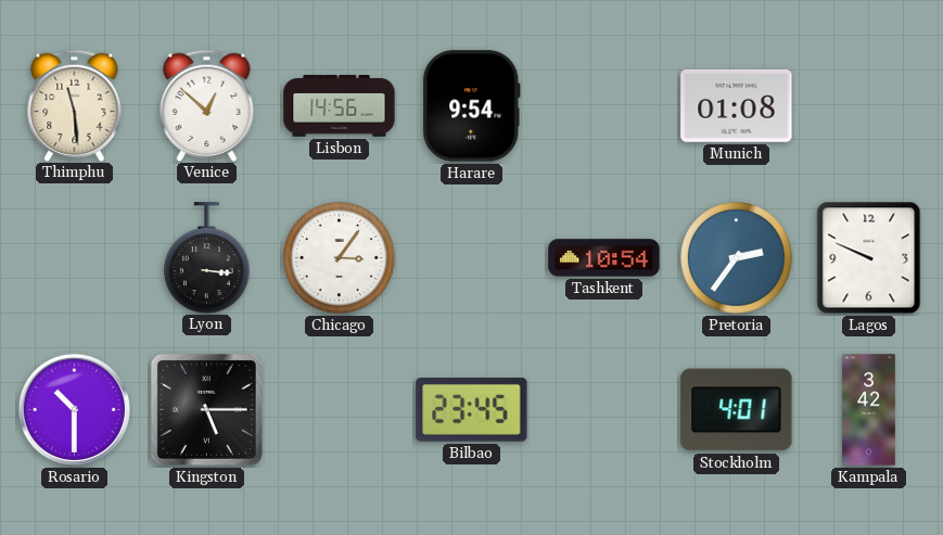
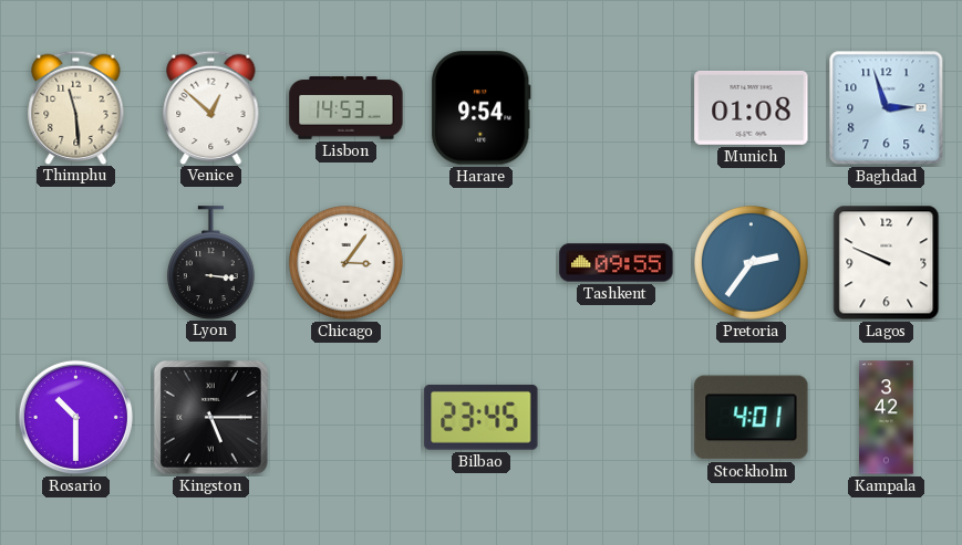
Lisbon: 14:56 -> 14:53 (346, 108)
Baghdad: none -> 2:57 (887, 108)
Tashkent: 10:54 -> 09:55 (617, 263)
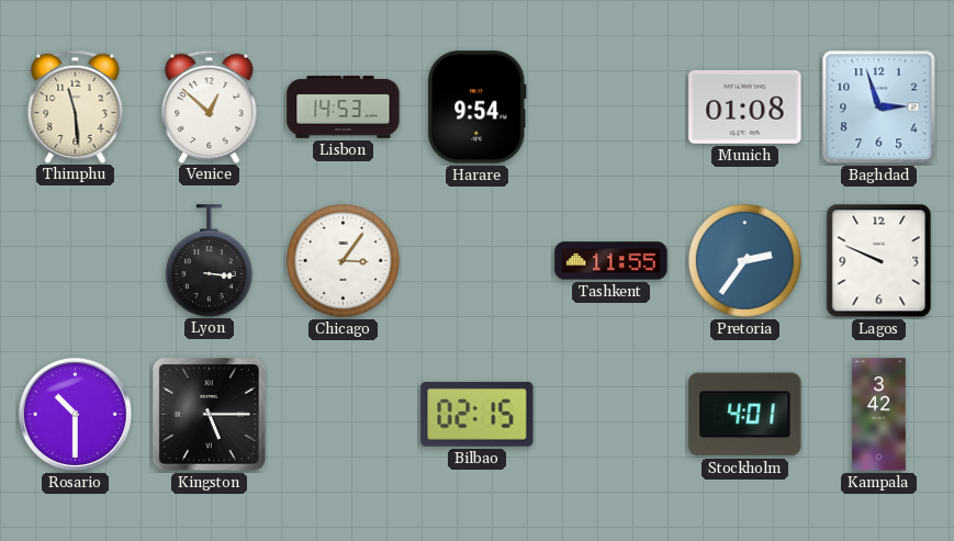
Tashkent: 09:55 -> 11:55 (611, 261)
Bilbao: 23:45 -> 02:15 (478, 414)
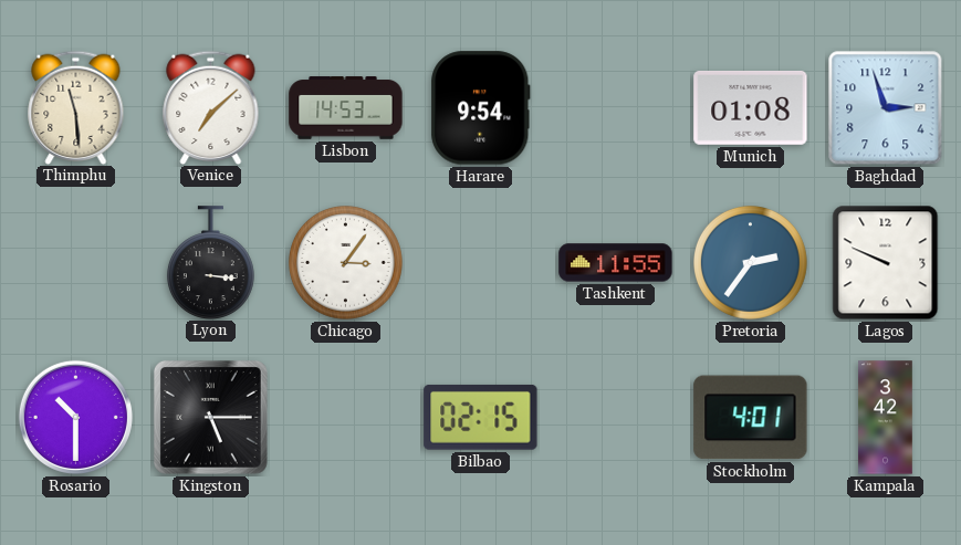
Venice: 12:52 -> 7:08 (211, 107)
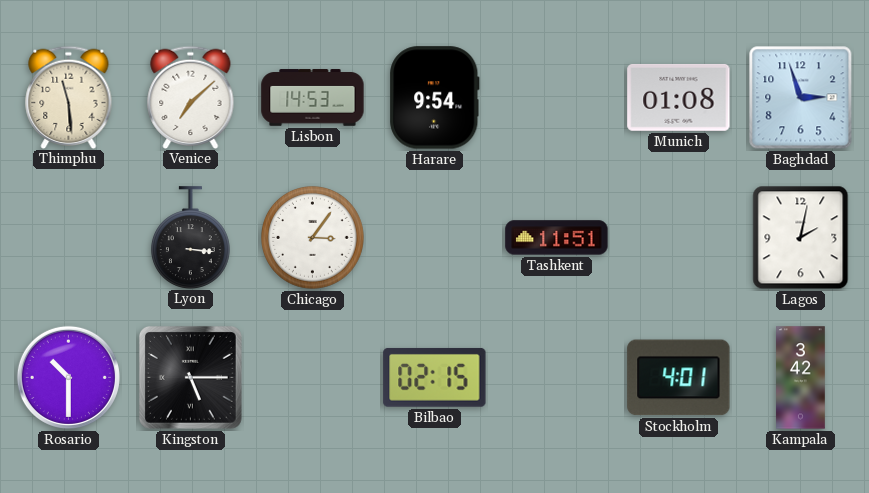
Tashkent: 11:55 -> 11:51 (557, 238)
Pretoria: 2:36 -> none (751, 263)
Lagos: 9:49 -> 2:02 (801, 238)
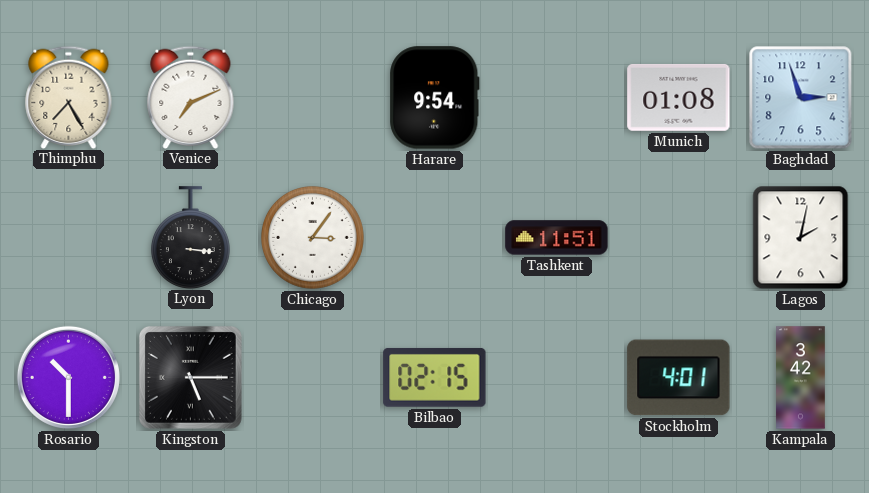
Thimphu: 11:29 -> 7:25 (69, 97)
Venice: 7:08 -> 7:11 (191, 97)
Lisbon: 14:53 -> none (313, 98)
